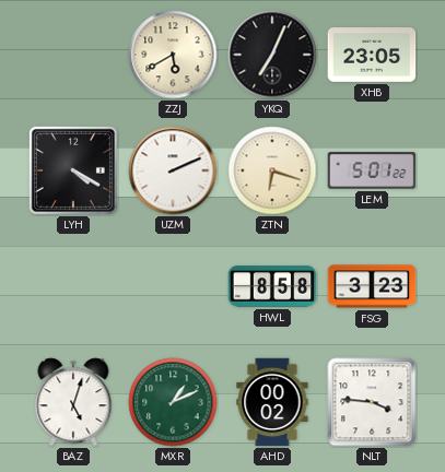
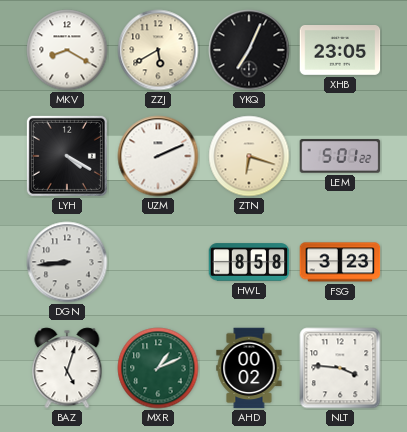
MKV: none -> 8:20 (67, 50)
DGN: none -> 8:44 (67, 262)
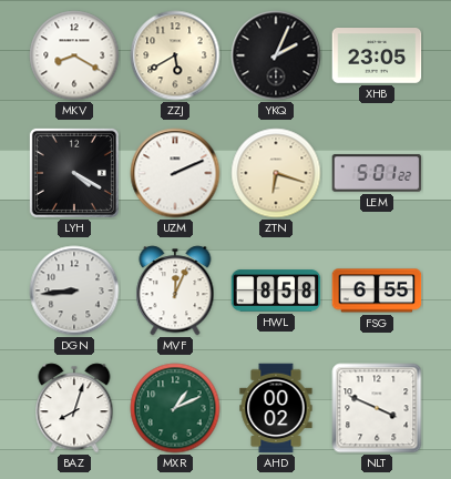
YKQ: 7:04 -> 2:04 (276, 55)
MVF: none -> 12:04 (175, 291)
FSG: 3:23 -> 6:55 (377, 291)
BAZ: 5:03 -> 8:03 (74, 408)
NLT: 3:46 -> 3:49 (377, 408)
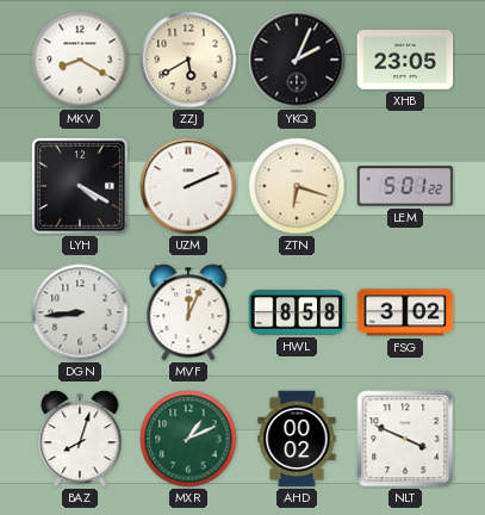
FSG: 6:55 -> 3:02 (405, 312)
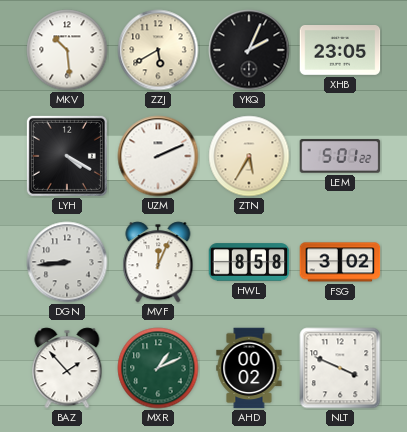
MKV: 8:20 -> 10:29 (67, 50)
ZTN: 6:18 -> 5:35 (249, 156)
BAZ: 8:03 -> 1:53 (67, 368)
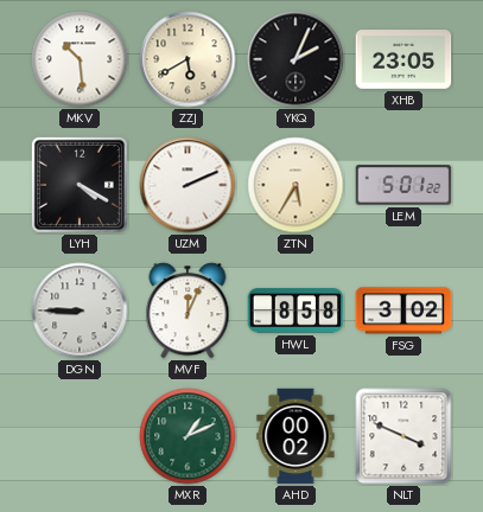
DGN: 8:44 -> 8:45 (80, 311)
BAZ: 1:53 -> none (67, 368)
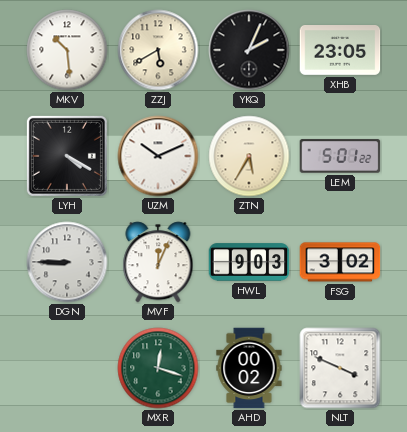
UZM: 2:11 -> 10:11 (158, 156)
HWL: 8:58 -> 9:03 (249, 262)
MXR: 1:11 -> 12:18 (158, 368)
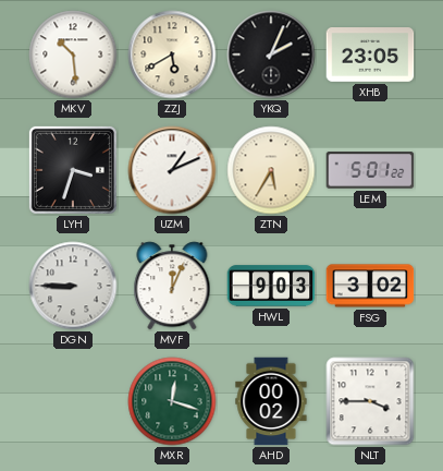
LYH: 4:20 -> 3:33 (73, 170)
UZM: 10:11 -> 1:11 (172, 170)
NLT: 3:49 -> 3:45 (370, 401)
